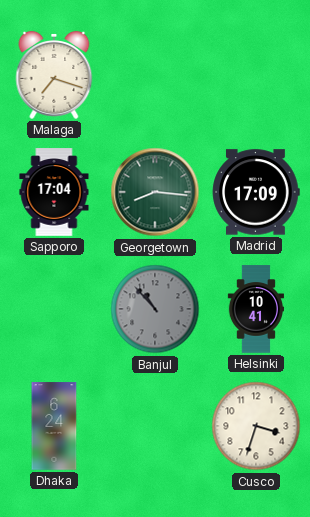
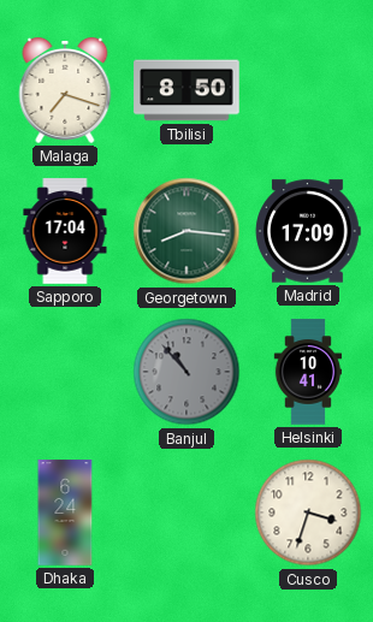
Tbilisi: none -> 8:50 (186, 90)
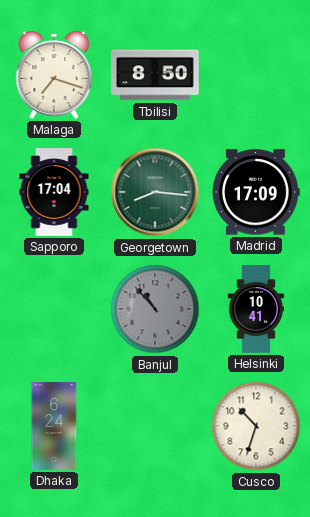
Cusco: 3:33 -> 10:33 (256, 426)
